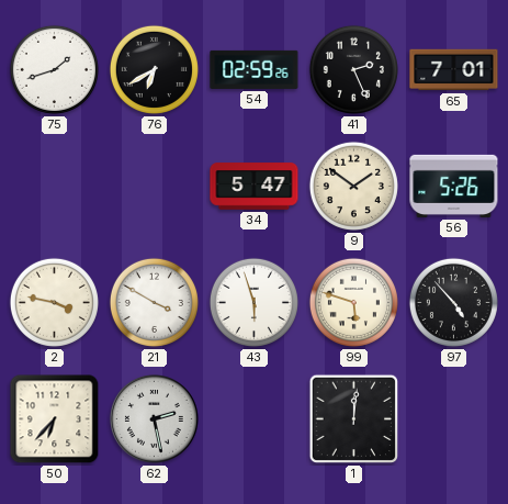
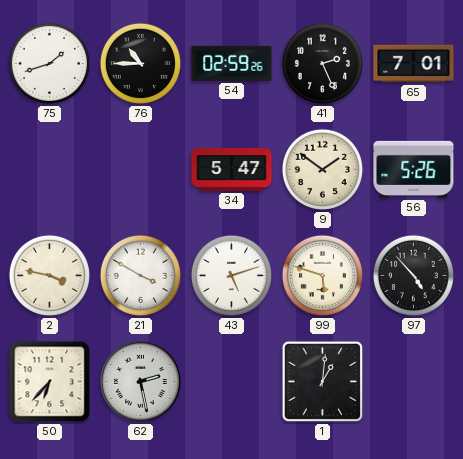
76: 6:40 -> 10:45 (140, 63)
43: 5:57 -> 5:12 (231, 275)
1: 12:01 -> 1:01 (323, 382)
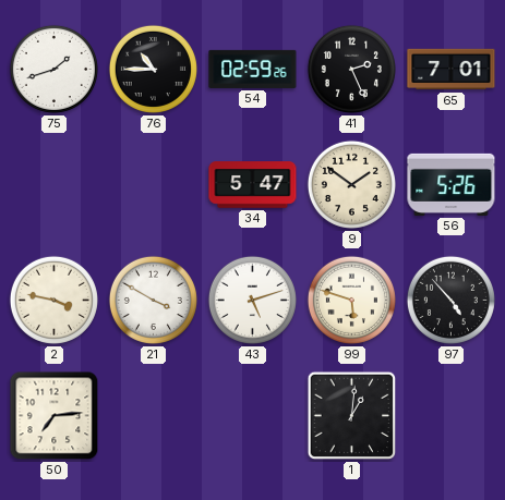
50: 6:37 -> 7:14 (55, 416)
62: 2:28 -> none (140, 381)
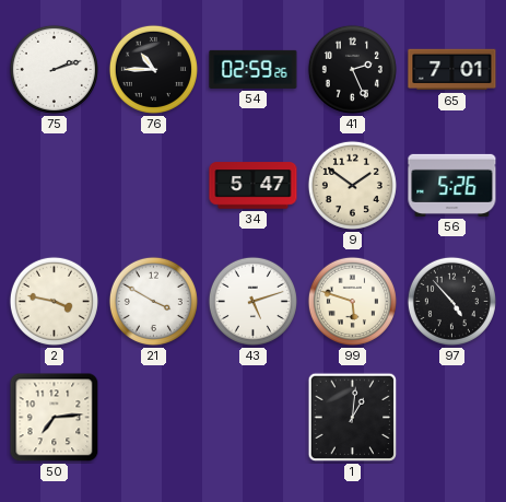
75: 1:42 -> 2:12 (54, 69)
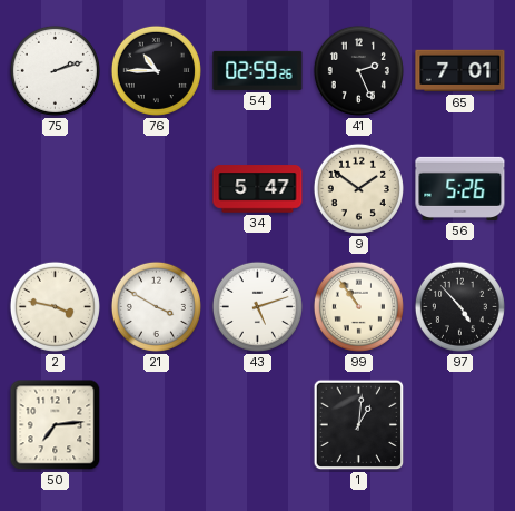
99: 5:48 -> 10:54 (358, 306)
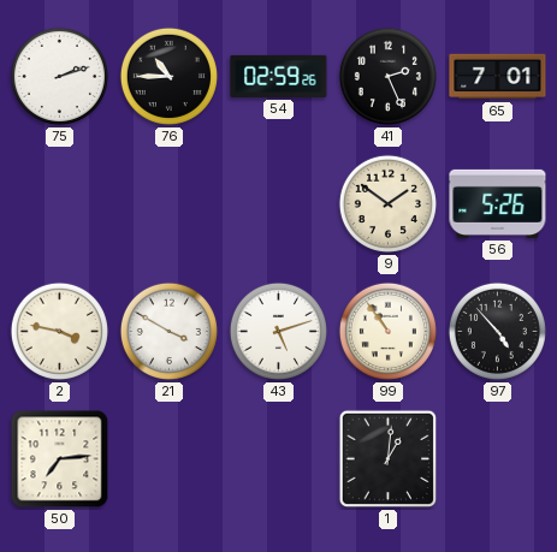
34: 5:47 -> none (258, 189)
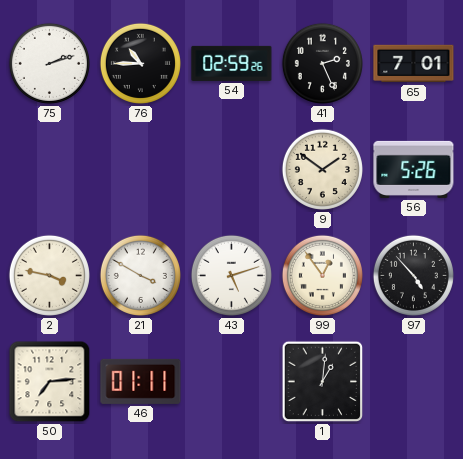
99: 10:54 -> 12:54 (322, 275)
46: none -> 01:11 (141, 381)
